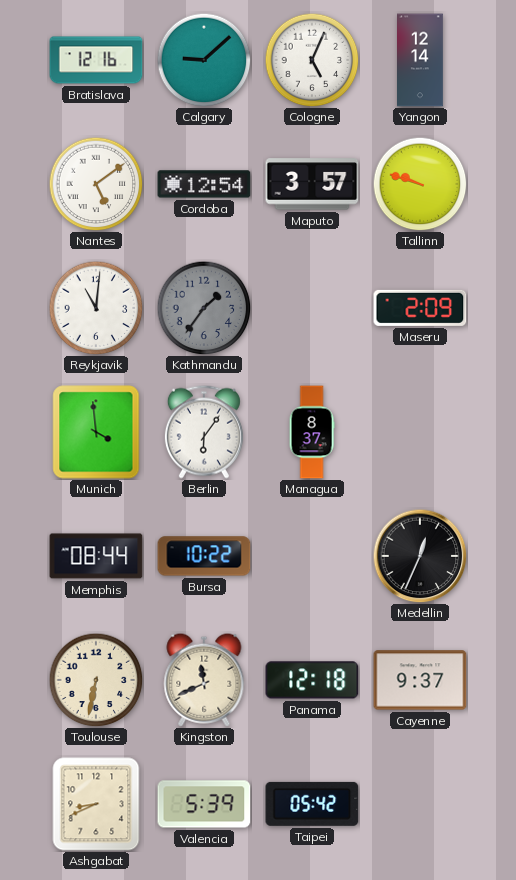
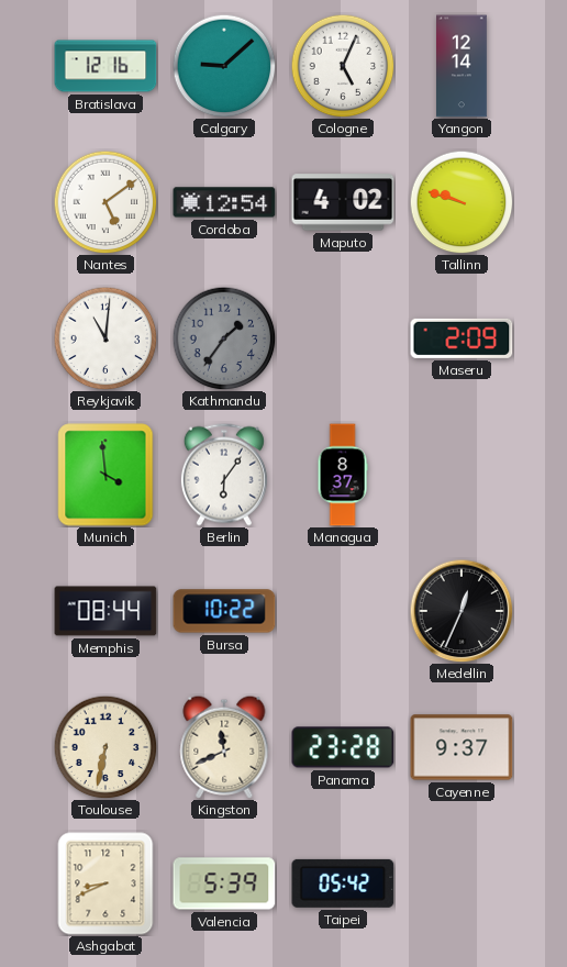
Maputo: 3:57 -> 4:02 (343, 202)
Panama: 12:18 -> 23:28 (343, 747)
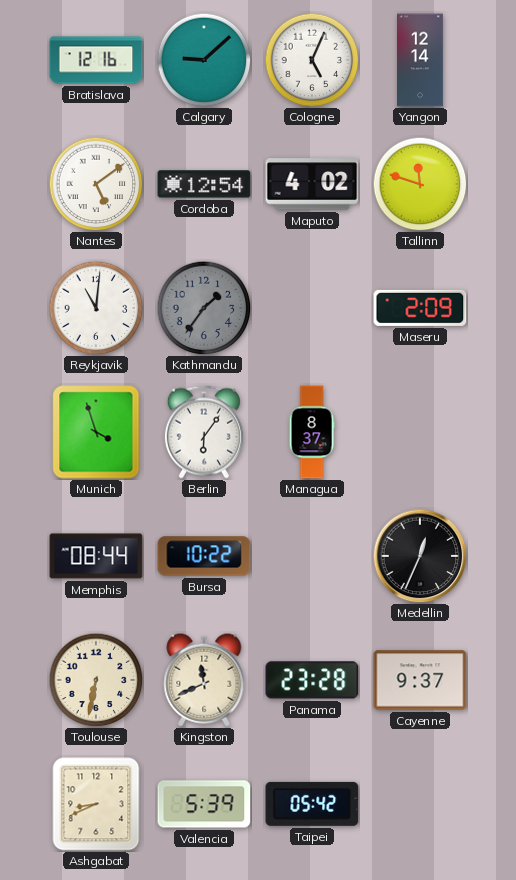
Tallinn: 9:48 -> 11:48 (420, 184)
Munich: 3:59 -> 3:57 (96, 432)
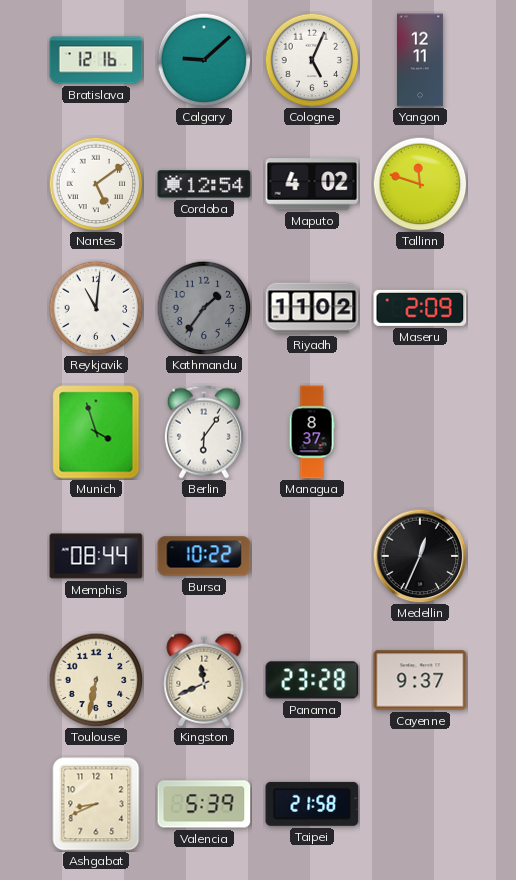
Yangon: 12:14 -> 12:11 (421, 60)
Riyadh: none -> 11:02 (312, 308)
Taipei: 05:42 -> 21:58 (312, 804)
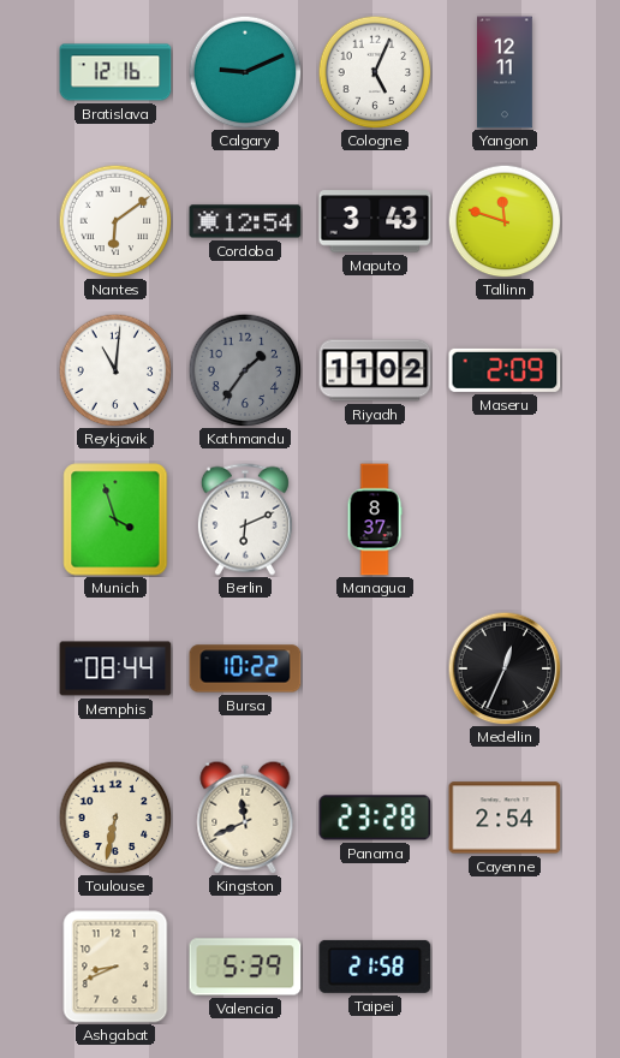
Calgary: 9:08 -> 9:11 (245, 72)
Nantes: 5:09 -> 6:09 (115, 221)
Maputo: 4:02 -> 3:43 (375, 221)
Berlin: 6:06 -> 6:11 (245, 519)
Cayenne: 9:37 -> 2:54 (505, 818)
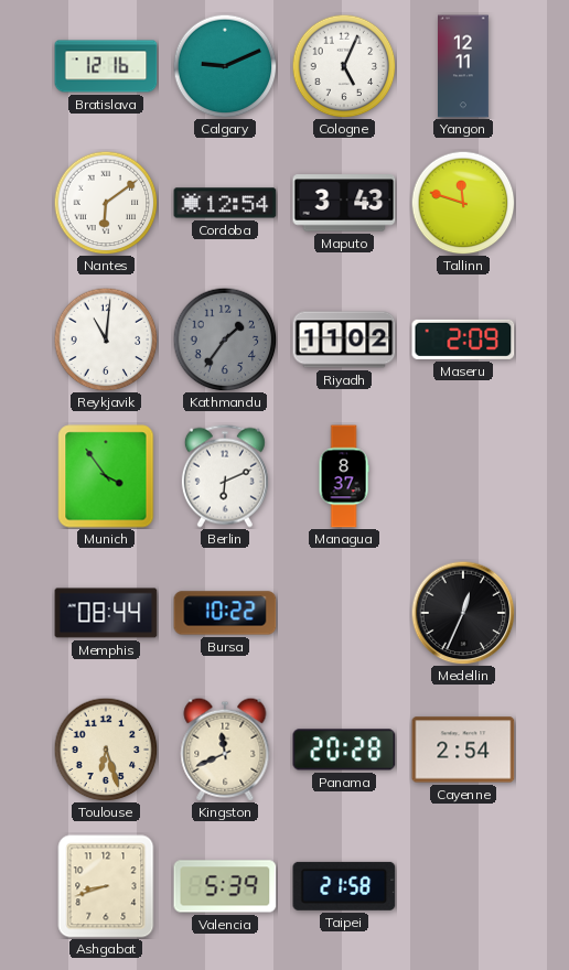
Munich: 3:57 -> 3:54 (106, 476)
Toulouse: 6:32 -> 6:27 (106, 750)
Panama: 23:28 -> 20:28 (344, 750)
Ashgabat: 8:41 -> 8:42 (106, 886)
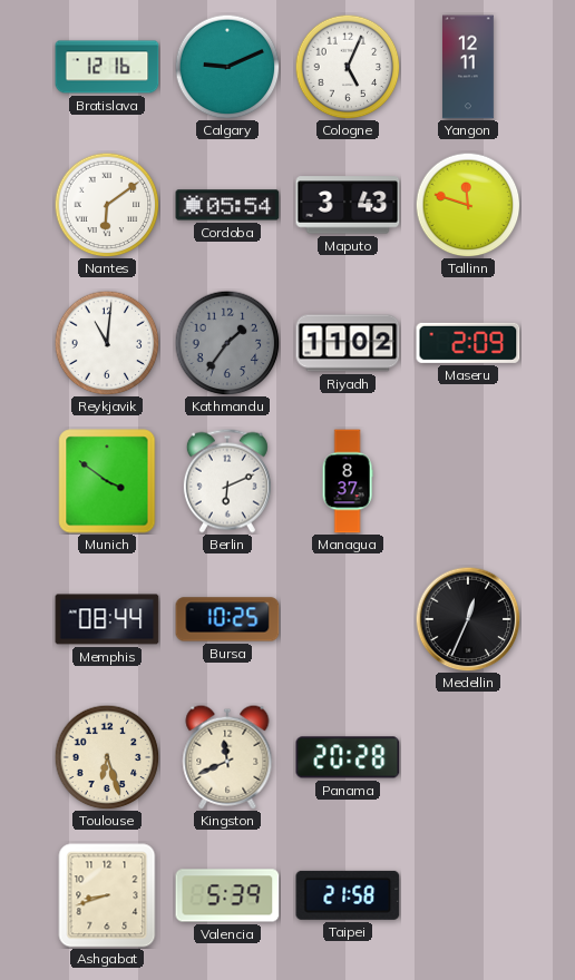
Cordoba: 12:54 -> 05:54 (227, 205)
Munich: 3:54 -> 3:51 (107, 481)
Bursa: 10:22 -> 10:25 (227, 619)
Cayenne: 2:54 -> none (463, 750)
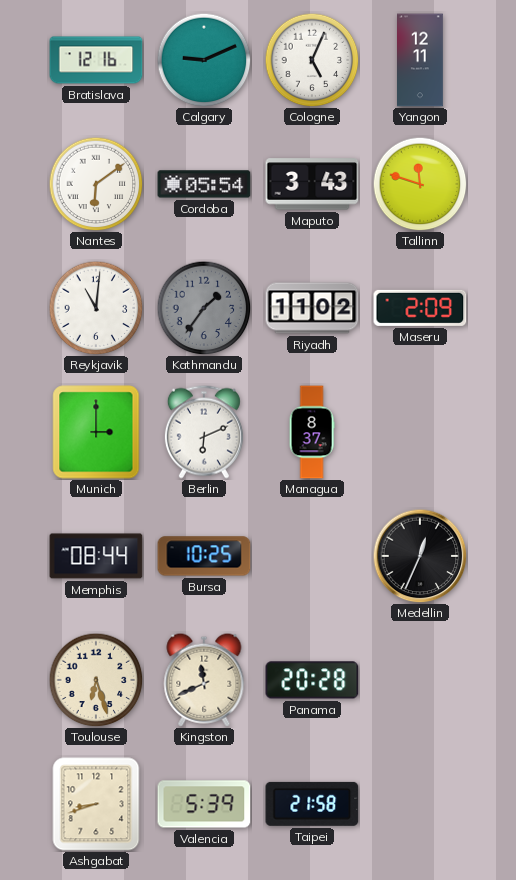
Munich: 3:51 -> 3:00 (96, 432)
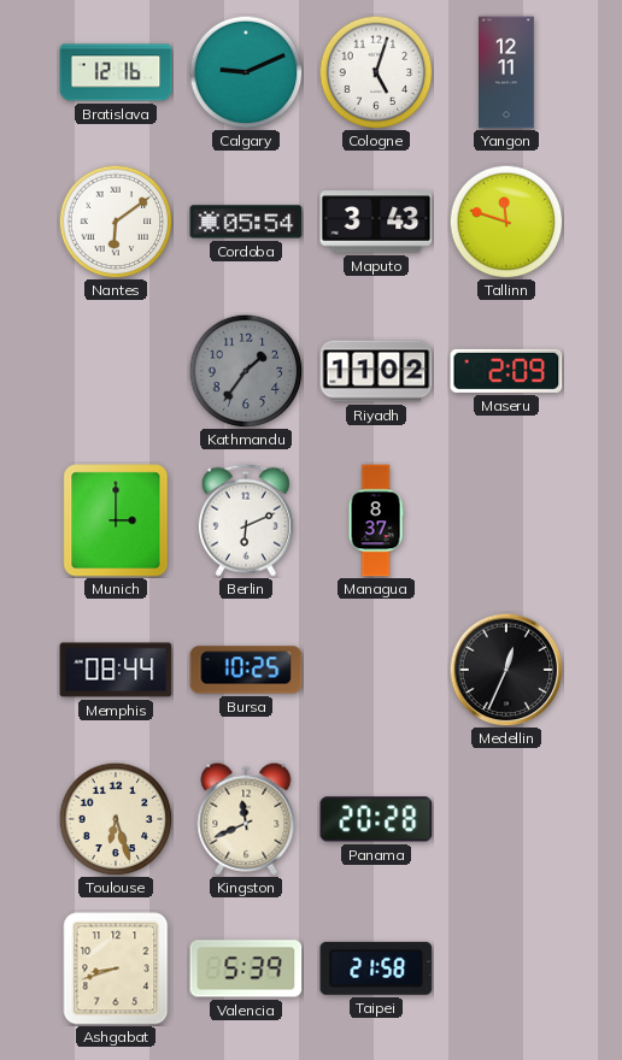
Cologne: 5:04 -> 5:03 (376, 72)
Reykjavik: 11:01 -> none (96, 308)
